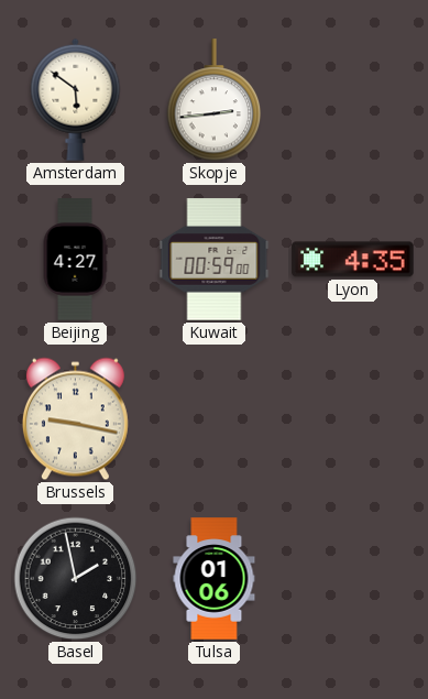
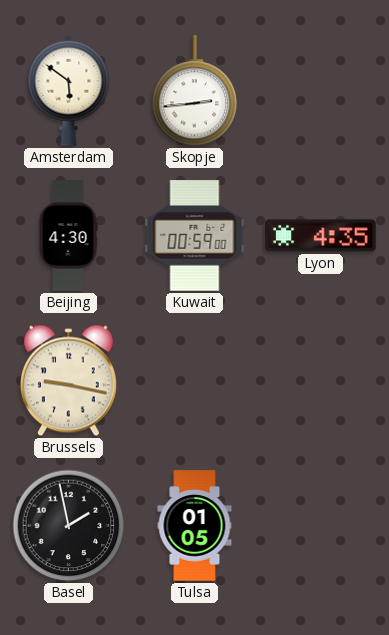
Beijing: 4:27 -> 4:30 (68, 236)
Tulsa: 01:06 -> 01:05 (195, 526)
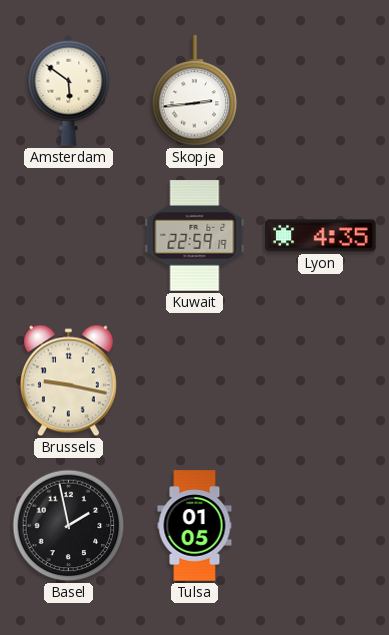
Beijing: 4:30 -> none (68, 236)
Kuwait: 00:59 -> 22:59 (195, 236)
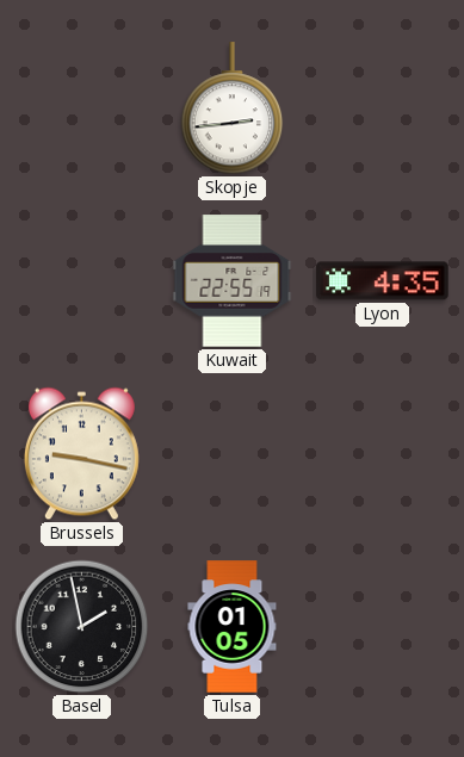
Amsterdam: 5:51 -> none (69, 90)
Kuwait: 22:59 -> 22:55 (233, 281)
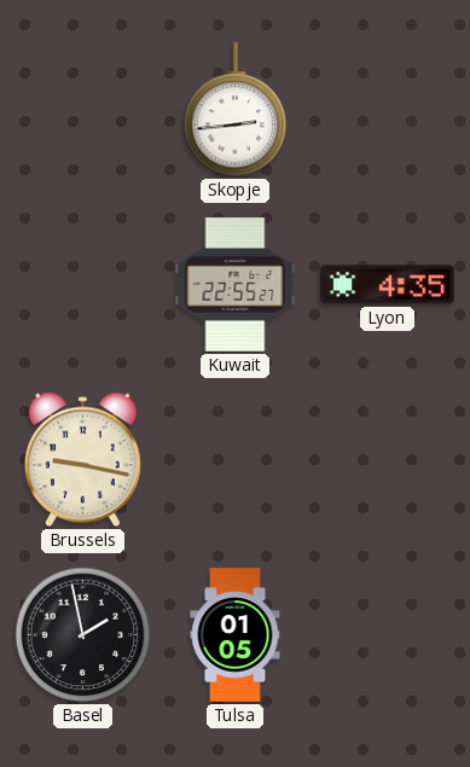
Kuwait: 22:55:19 -> 22:55:27 (236, 285)
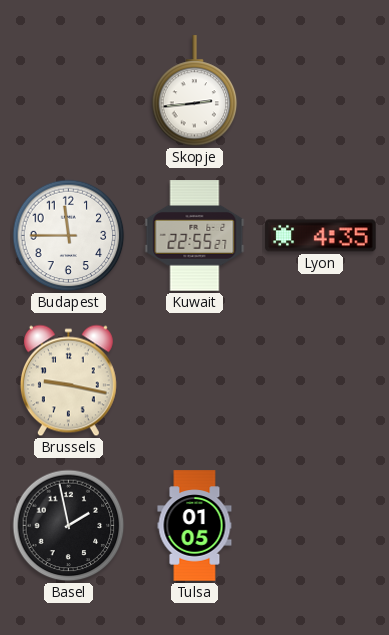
Budapest: none -> 11:45 (69, 236)
